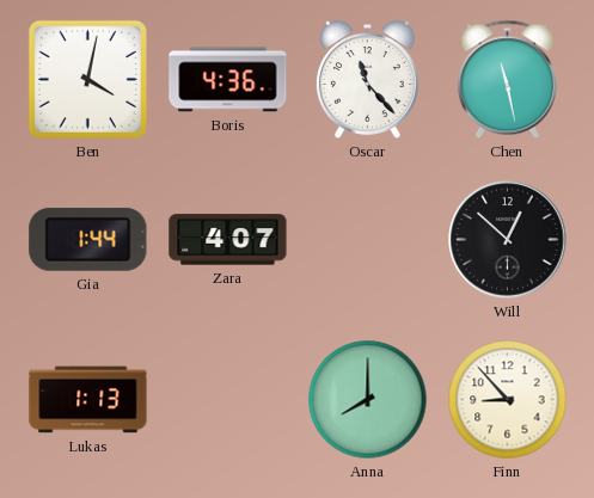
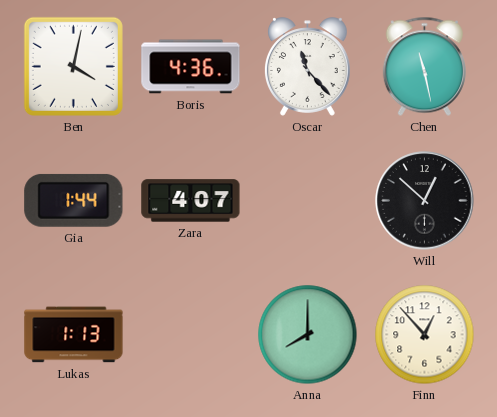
Finn: 8:53 -> 12:53 (425, 335)
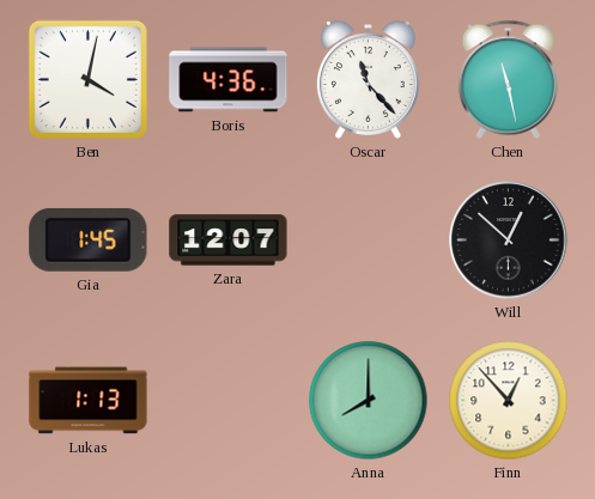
Gia: 1:44 -> 1:45 (89, 239)
Zara: 4:07 -> 12:07 (229, 241)
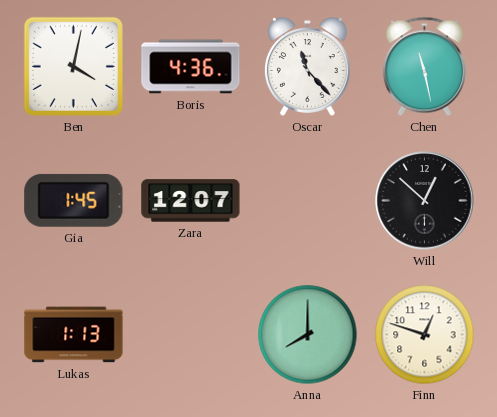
Finn: 12:53 -> 12:48 (425, 335)
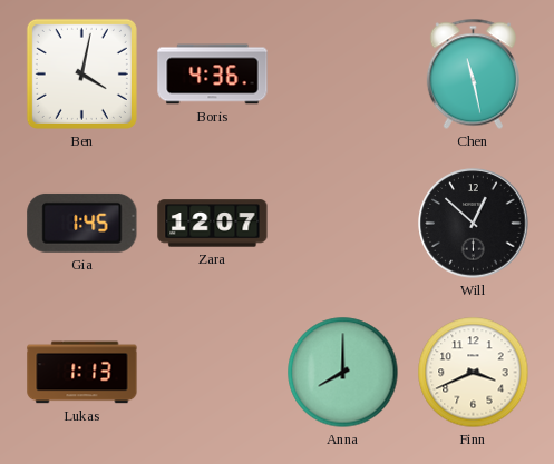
Oscar: 11:23 -> none (307, 67)
Finn: 12:48 -> 3:41 (474, 373)
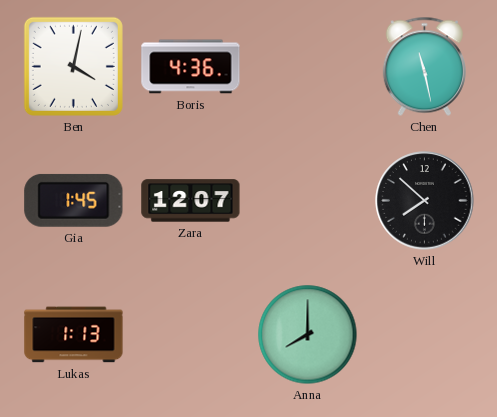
Will: 12:52 -> 7:52 (425, 201)
Finn: 3:41 -> none (474, 373)
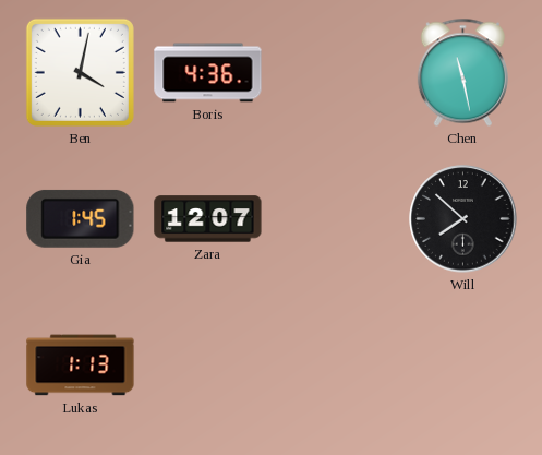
Anna: 8:00 -> none (308, 335)
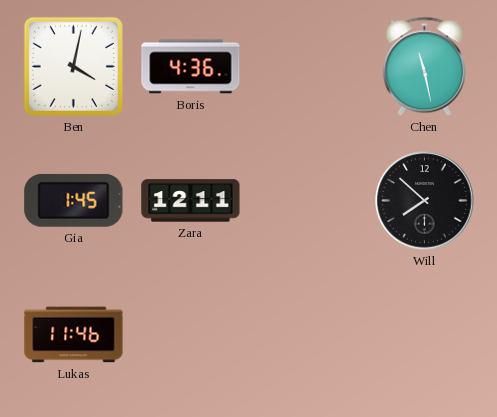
Zara: 12:07 -> 12:11 (191, 201)
Lukas: 1:13 -> 11:46 (74, 335)
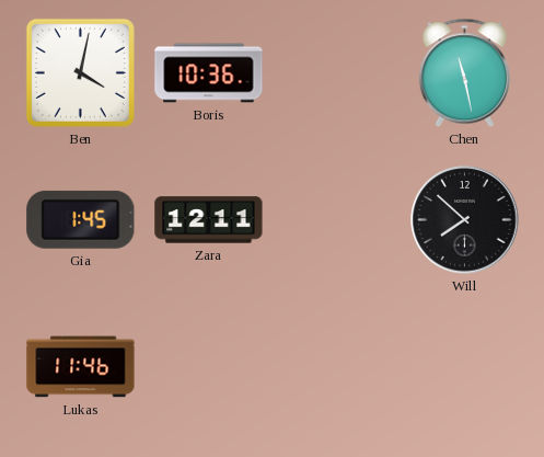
Boris: 4:36 -> 10:36 (209, 73)
